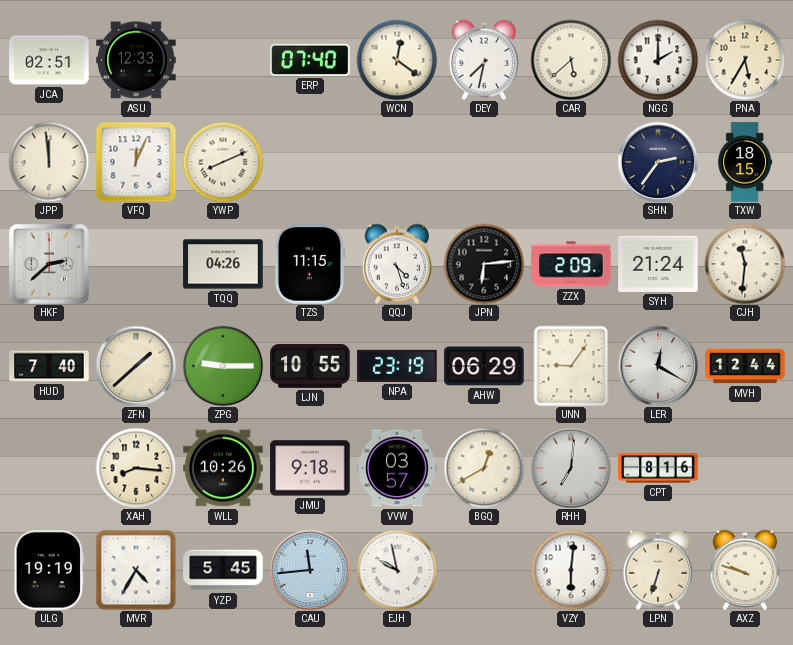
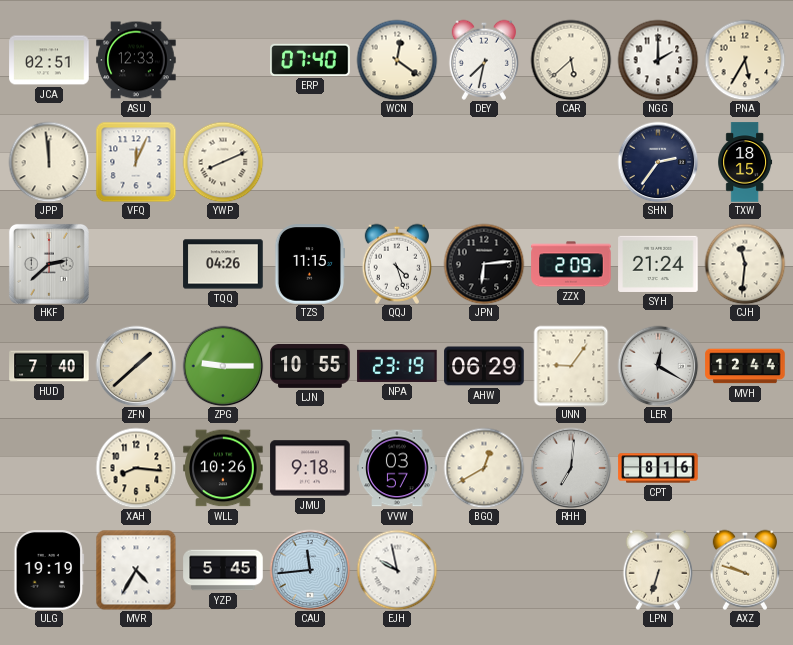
VZY: 6:01 -> none (571, 570)
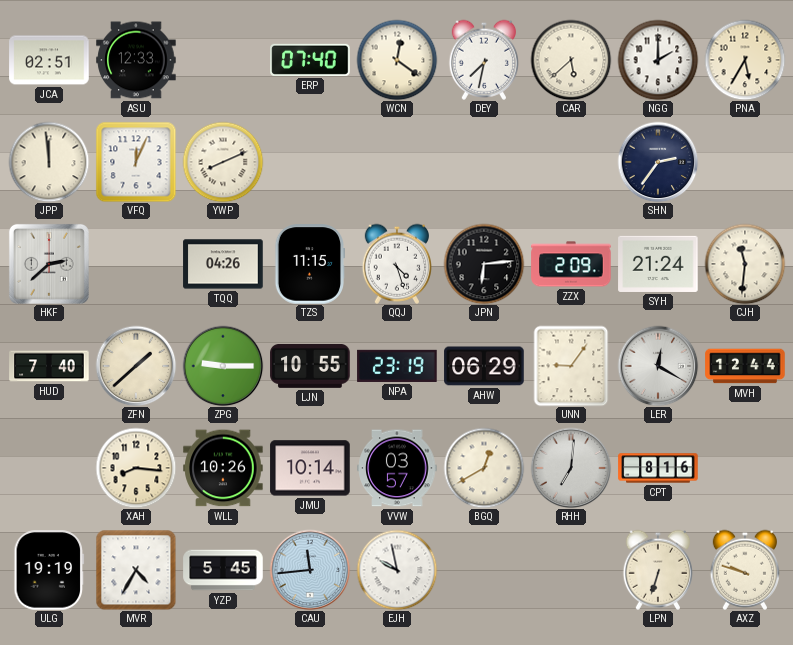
TXW: 18:15 -> none (745, 162)
JMU: 9:18 -> 10:14 (310, 468)
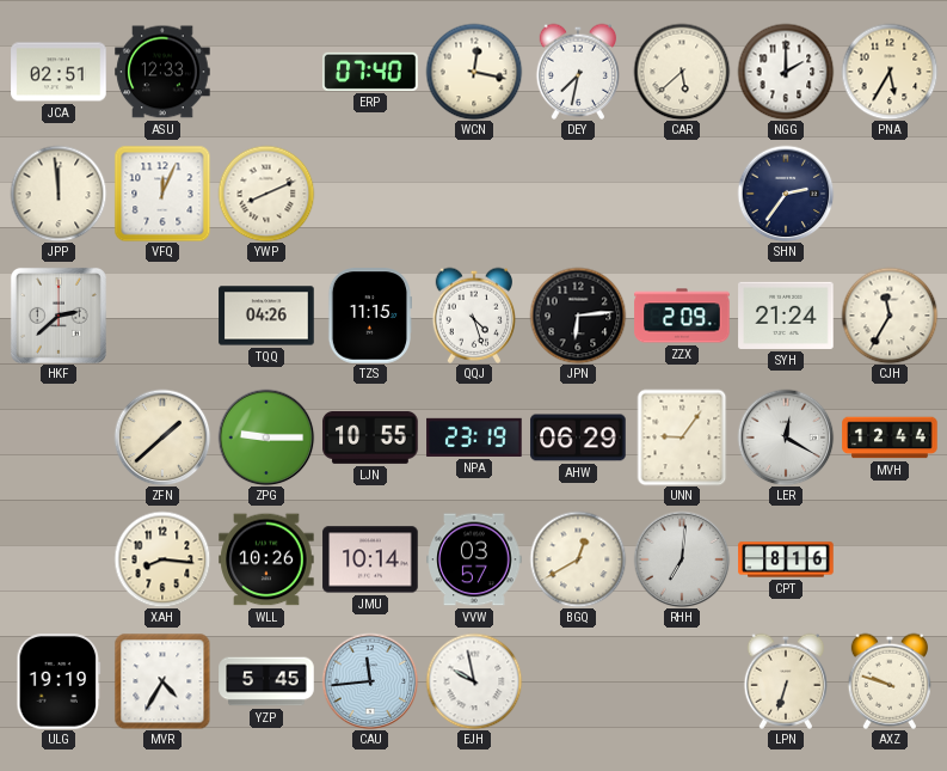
WCN: 12:21 -> 12:17 (474, 72)
CJH: 11:31 -> 11:35 (890, 316)
HUD: 7:40 -> none (49, 366)
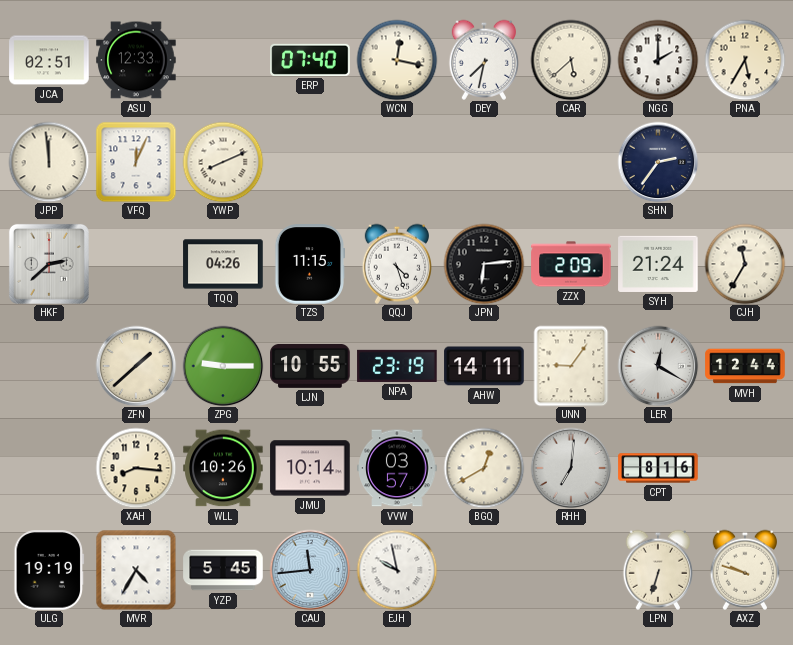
AHW: 06:29 -> 14:11 (484, 366)
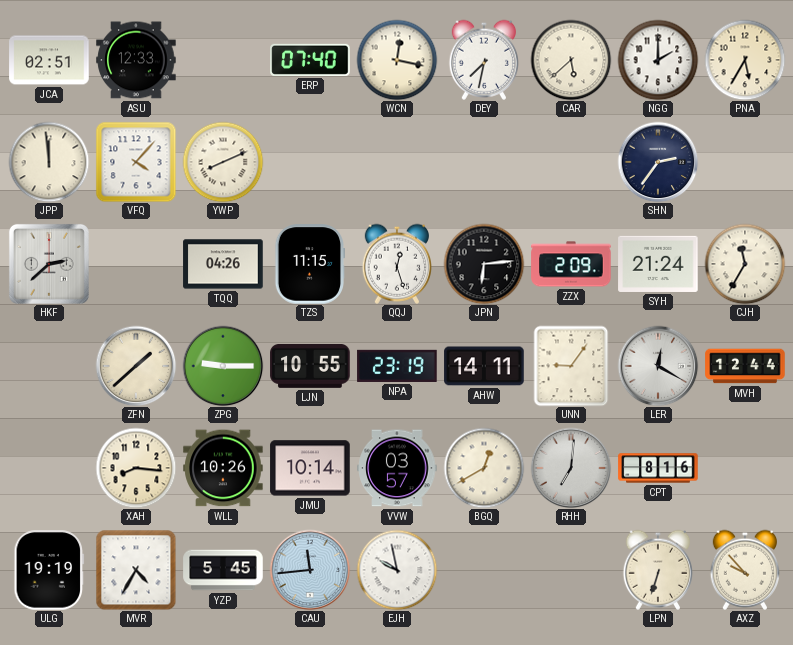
VFQ: 12:04 -> 4:07 (136, 162)
QQJ: 4:27 -> 12:27 (396, 264)
AXZ: 9:48 -> 9:53 (744, 570)
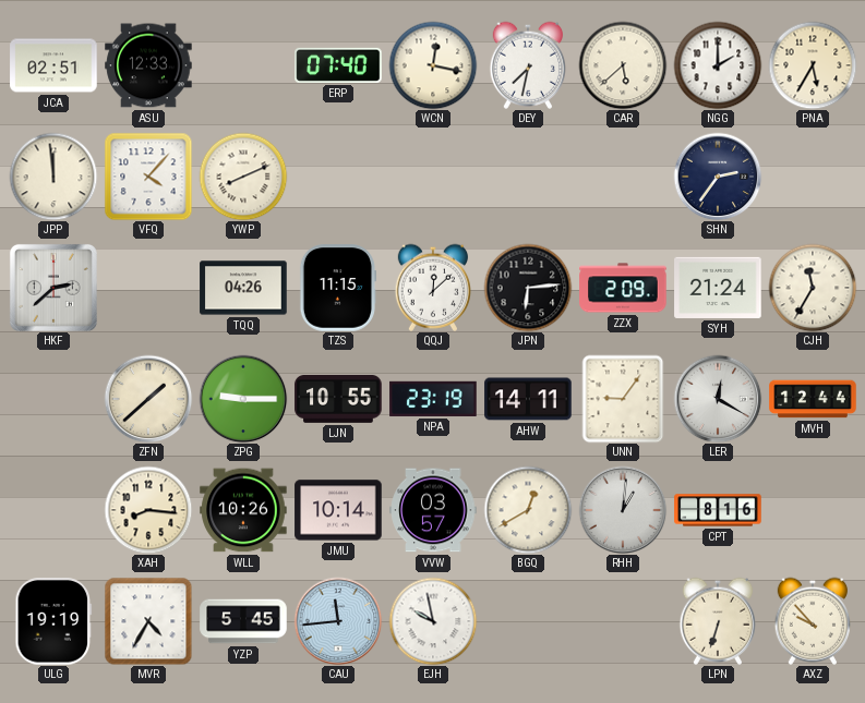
QQJ: 12:27 -> 12:08 (432, 288)
RHH: 7:01 -> 1:01 (623, 510)
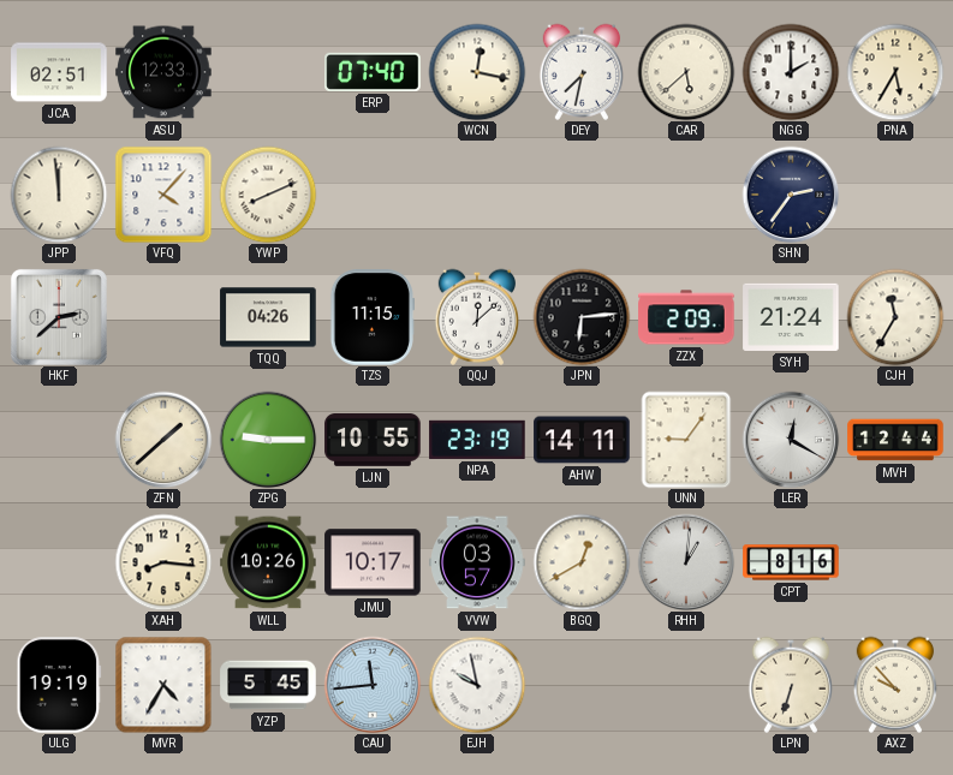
JMU: 10:14 -> 10:17 (373, 562)
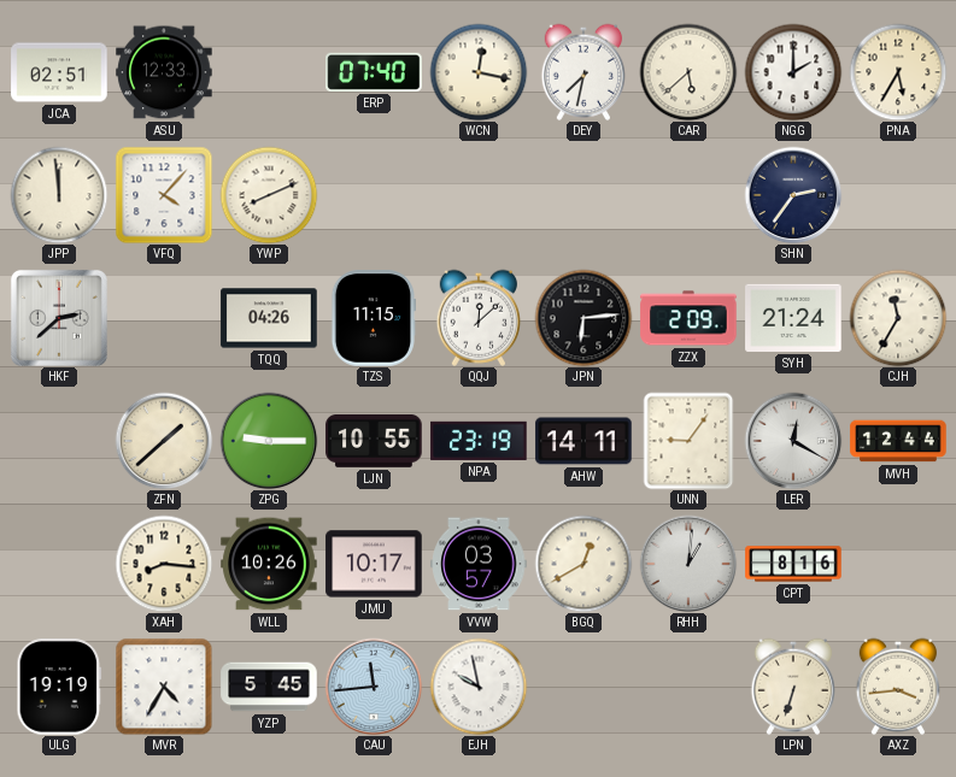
AXZ: 9:53 -> 3:44 (897, 687)
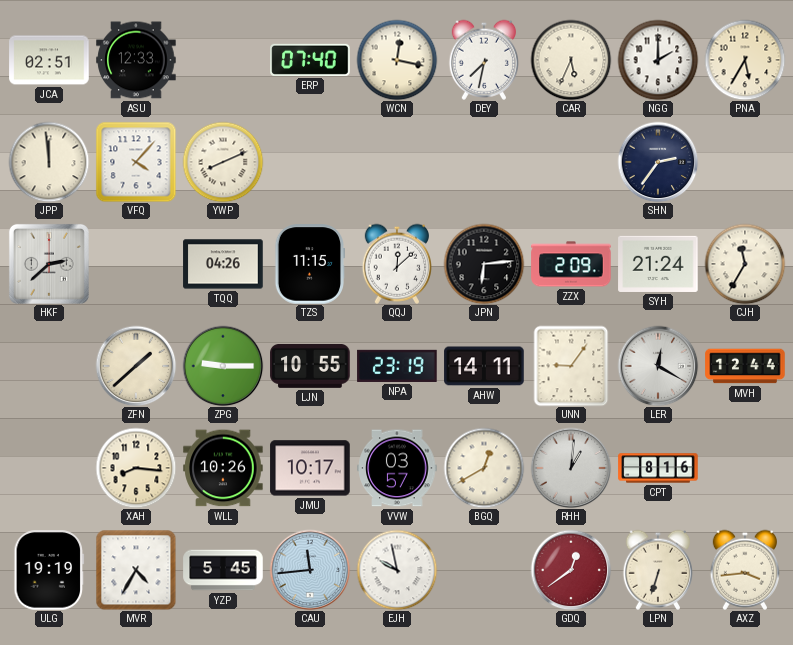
CAR: 5:38 -> 5:34 (571, 60)
GDQ: none -> 12:39 (571, 570)
